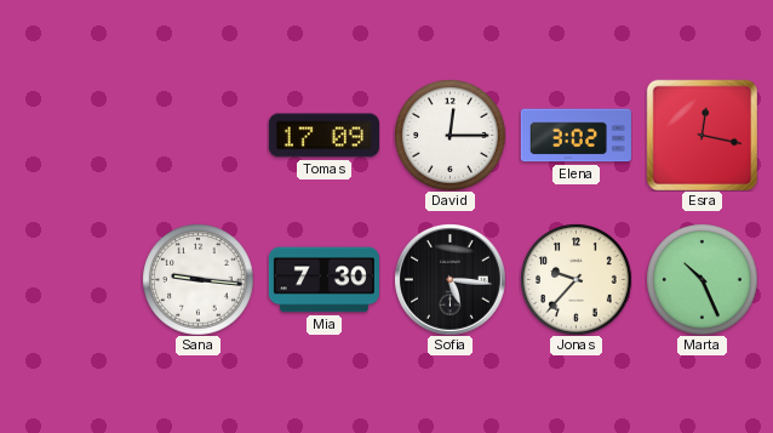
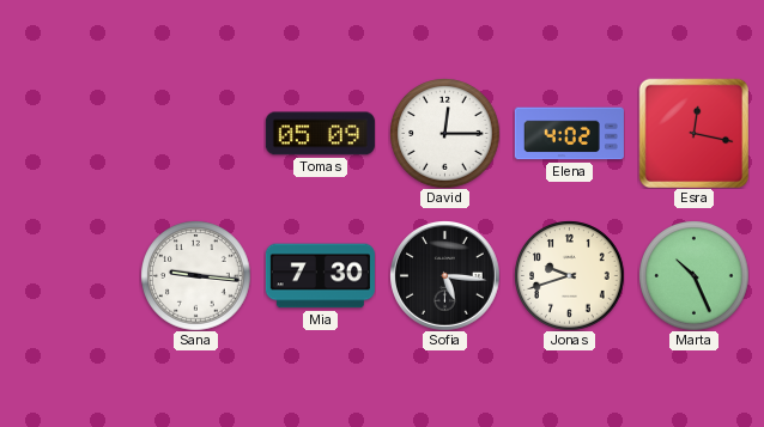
Tomas: 17:09 -> 05:09 (320, 134)
Elena: 3:02 -> 4:02 (569, 134)
Jonas: 9:37 -> 9:42 (569, 275)
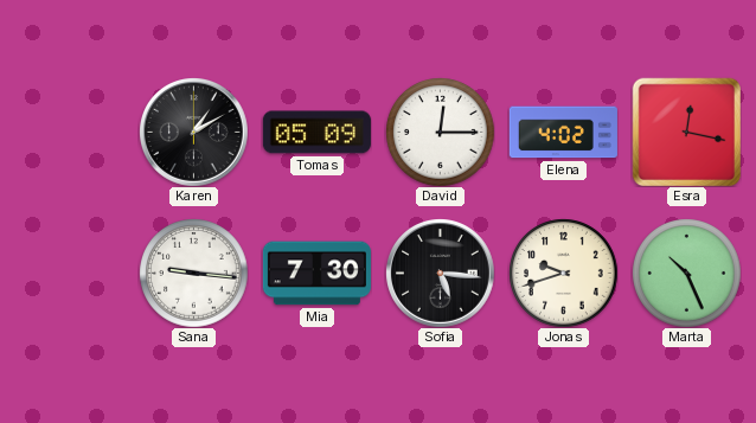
Karen: none -> 1:10 (194, 133)
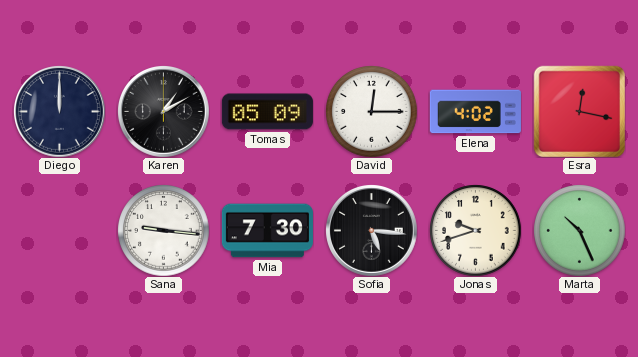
Diego: none -> 12:00 (60, 112)
